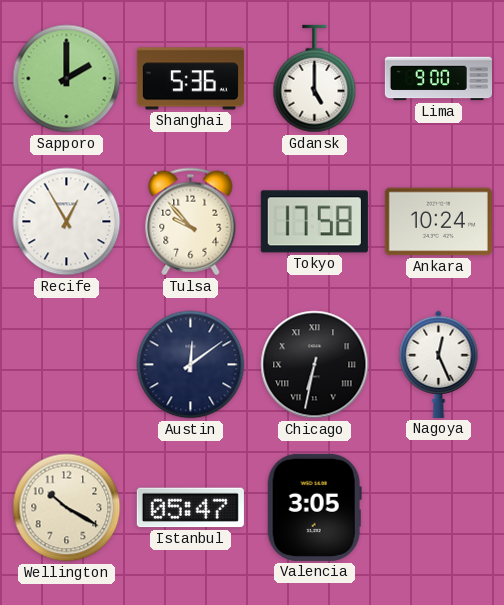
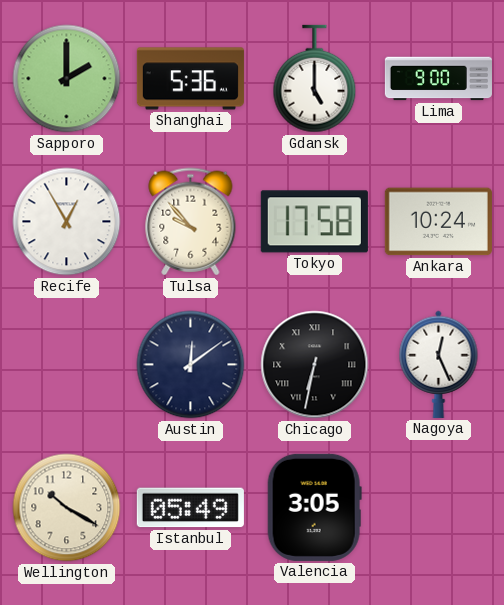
Istanbul: 05:47 -> 05:49 (190, 508)
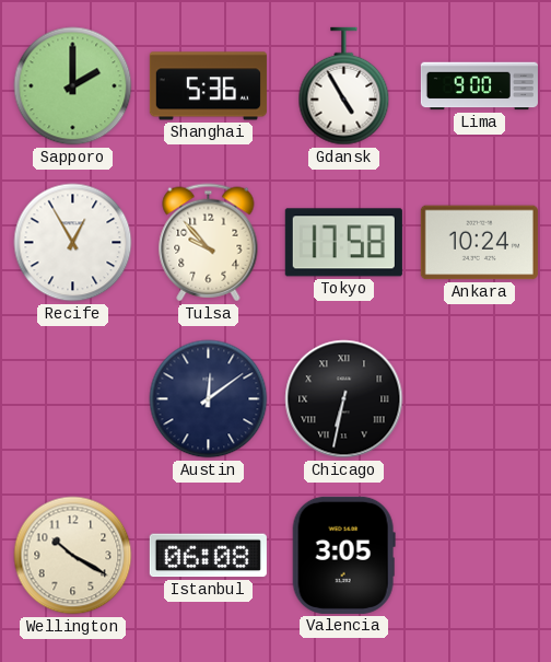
Gdansk: 5:00 -> 4:55 (344, 86)
Nagoya: 12:26 -> none (439, 364)
Istanbul: 05:49 -> 06:08 (208, 556)
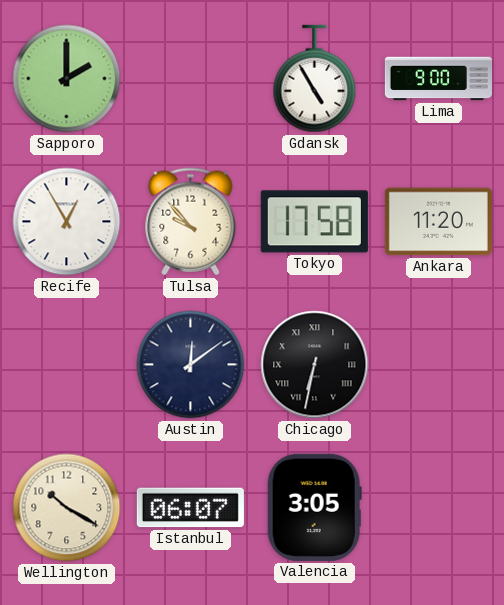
Shanghai: 5:36 -> none (208, 86)
Ankara: 10:24 -> 11:20 (438, 222)
Istanbul: 06:08 -> 06:07 (190, 508)
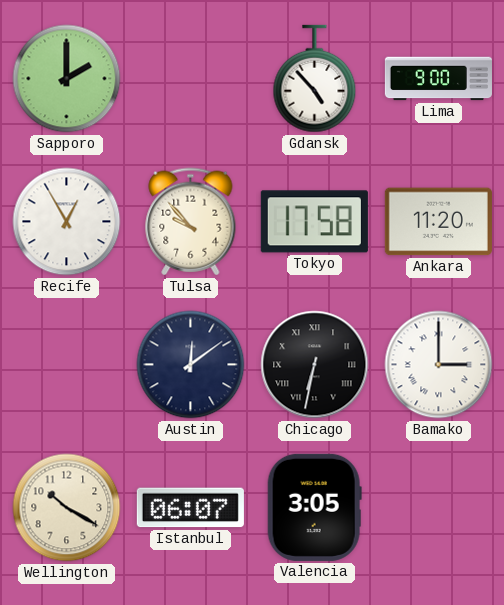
Gdansk: 4:55 -> 4:53 (315, 79)
Bamako: none -> 3:00 (439, 365)
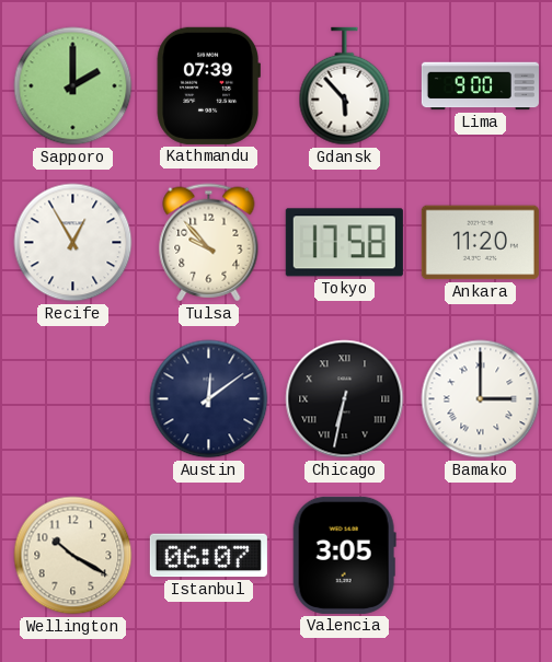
Kathmandu: none -> 07:39 (208, 85)
Gdansk: 4:53 -> 5:53 (345, 86)
